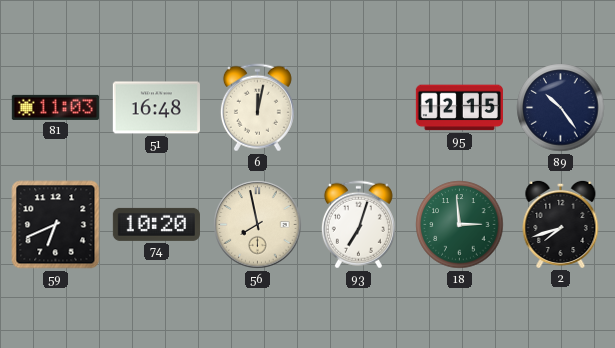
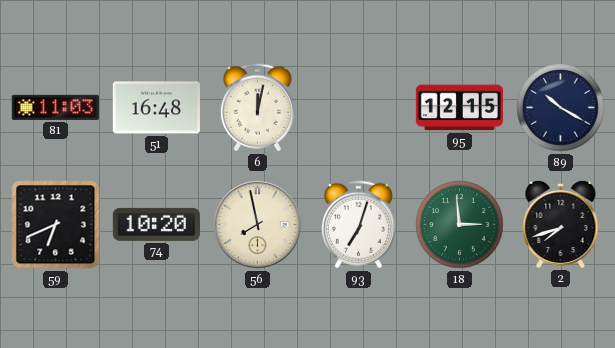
89: 10:24 -> 10:20 (561, 108)
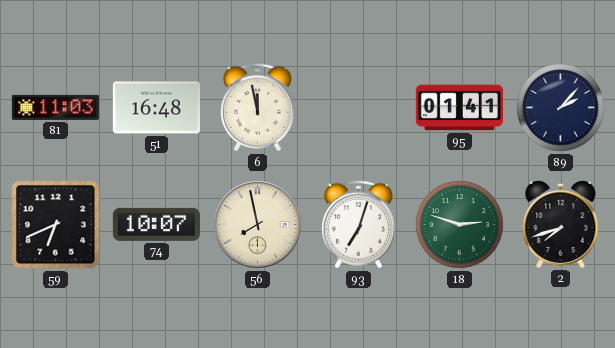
6: 12:02 -> 11:58 (257, 108)
95: 12:15 -> 01:41 (459, 108)
89: 10:20 -> 2:07 (561, 108)
74: 10:20 -> 10:07 (156, 224)
18: 2:59 -> 2:48 (460, 225)
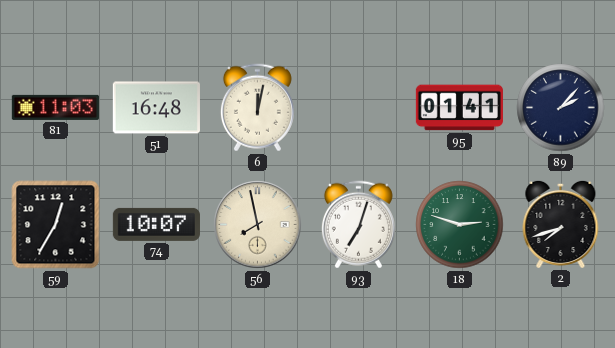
6: 11:58 -> 12:02 (257, 108)
59: 6:41 -> 12:35 (56, 225)
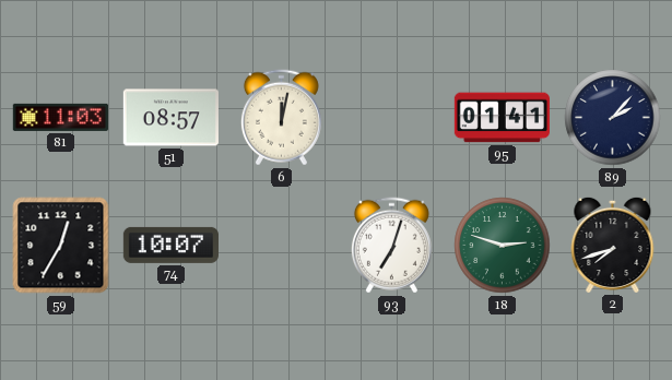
51: 16:48 -> 08:57 (170, 118)
56: 7:58 -> none (258, 225)
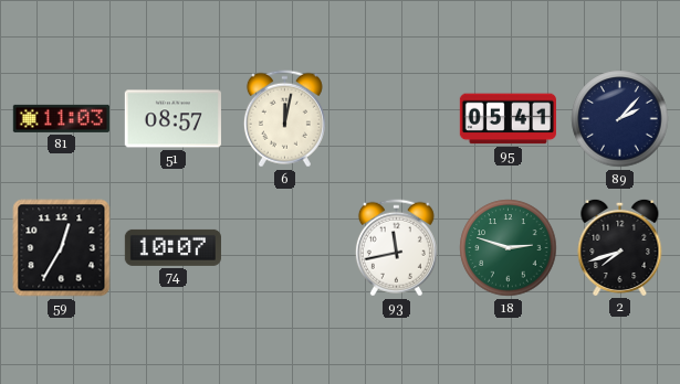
95: 01:41 -> 05:41 (508, 119)
93: 7:03 -> 11:43 (396, 248)
